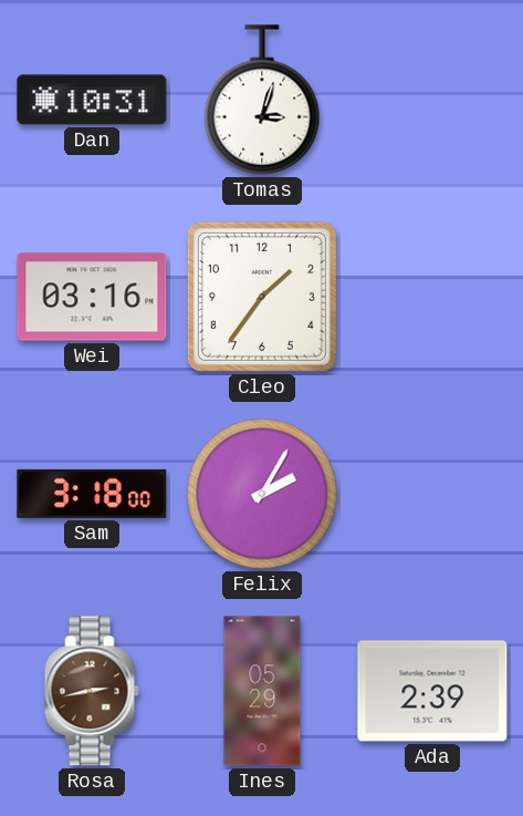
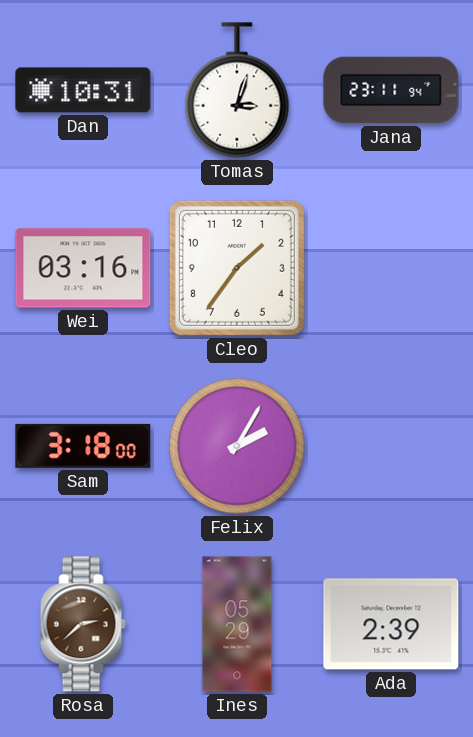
Jana: none -> 23:11 (391, 90)
Rosa: 2:43 -> 2:38 (83, 624)
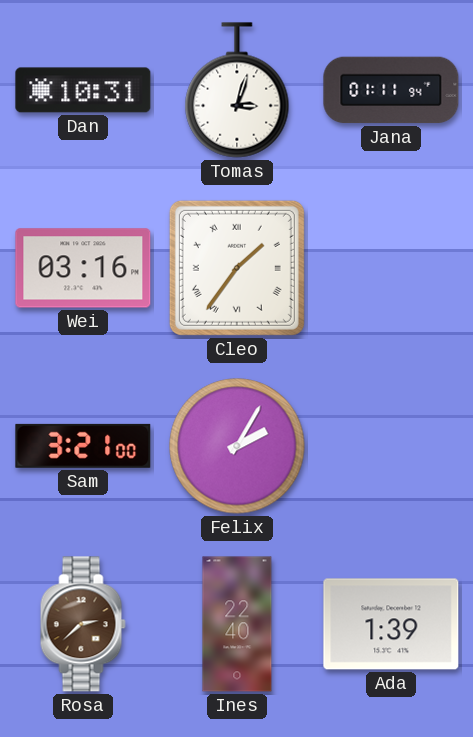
Jana: 23:11 -> 01:11 (391, 90)
Cleo numerals: Arabic -> Roman (237, 268)
Sam: 3:18 -> 3:21 (83, 446)
Ines: 05:29 -> 22:40 (237, 624)
Ada: 2:39 -> 1:39 (391, 624)
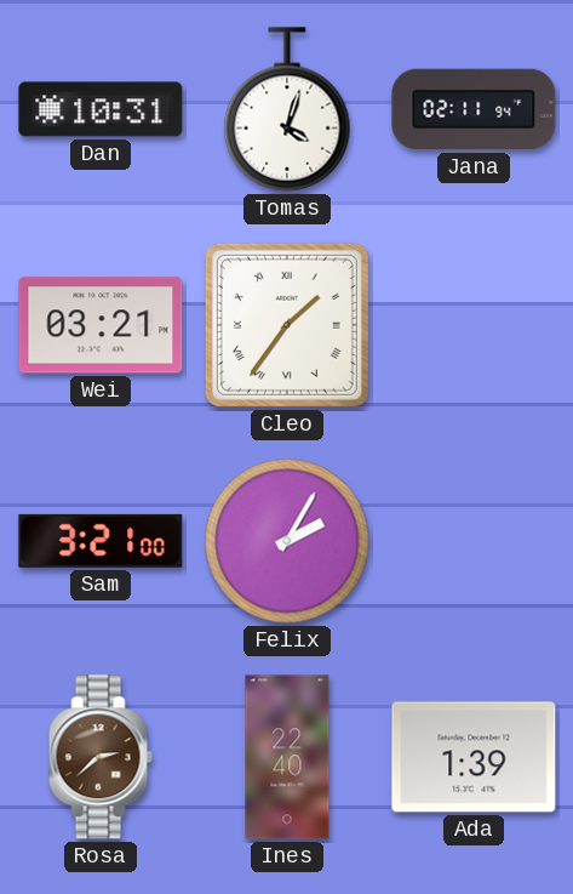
Tomas: 3:03 -> 4:03 (287, 109)
Jana: 01:11 -> 02:11 (474, 109)
Wei: 03:16 -> 03:21 (101, 325)
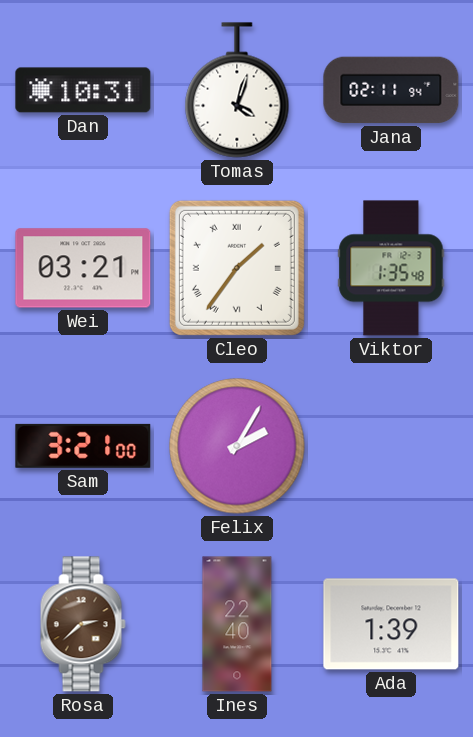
Viktor: none -> 1:35 (391, 268)
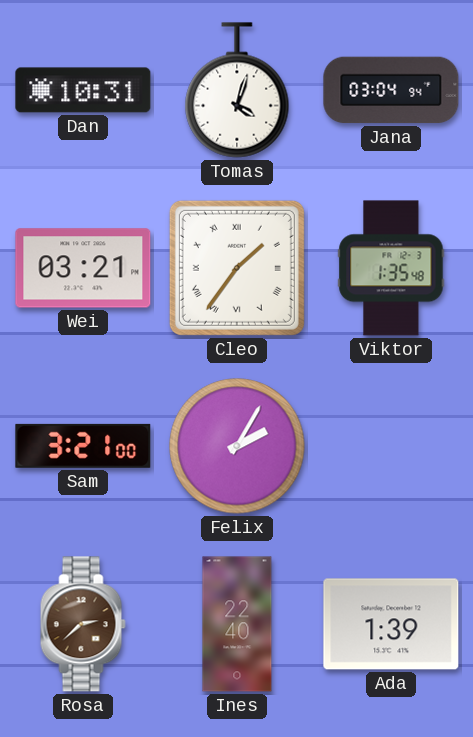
Jana: 02:11 -> 03:04 (391, 90)
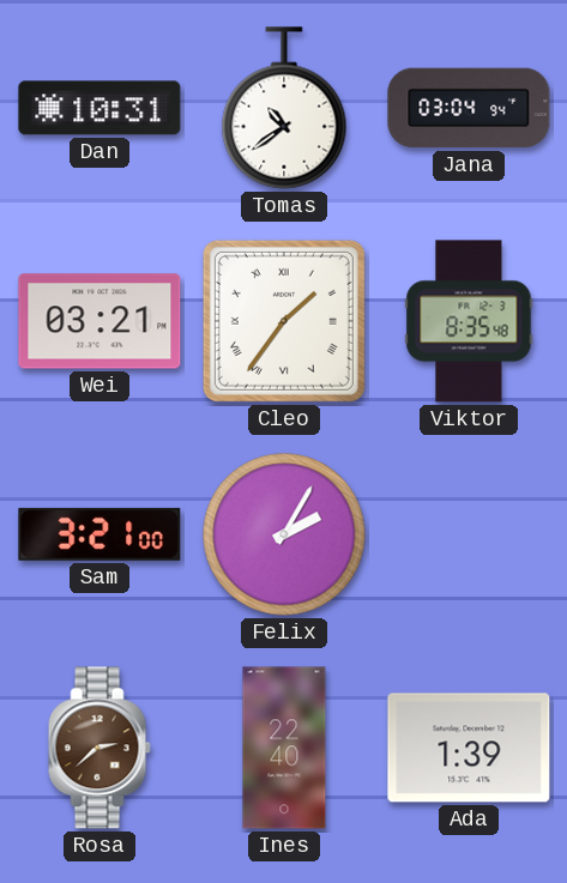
Tomas: 4:03 -> 10:39 (284, 108)
Viktor: 1:35 -> 8:35 (469, 321)
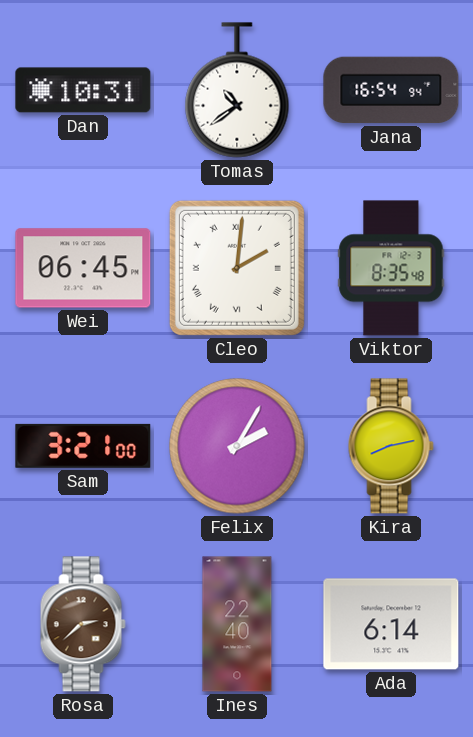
Jana: 03:04 -> 16:54 (391, 90)
Wei: 03:21 -> 06:45 (83, 268)
Cleo: 1:36 -> 2:01 (237, 268)
Kira: none -> 8:13 (391, 446)
Ada: 1:39 -> 6:14 (391, 624)
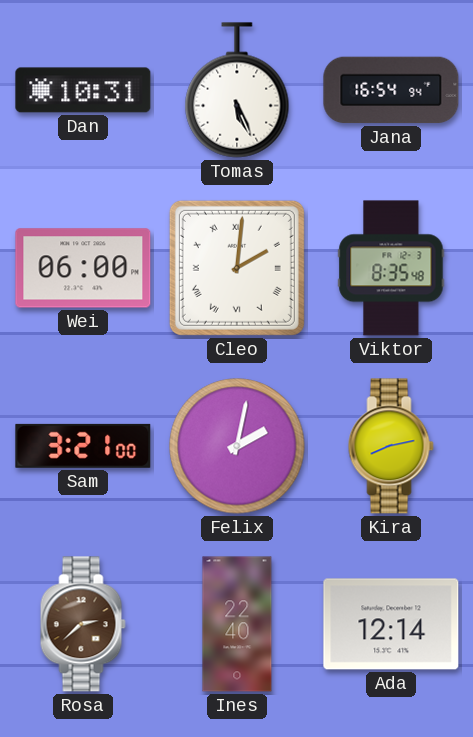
Tomas: 10:39 -> 5:26 (237, 90)
Wei: 06:45 -> 06:00 (83, 268)
Felix: 2:05 -> 2:02 (237, 446)
Ada: 6:14 -> 12:14 (391, 624)
